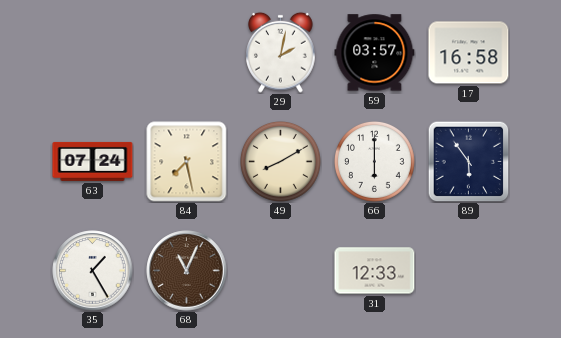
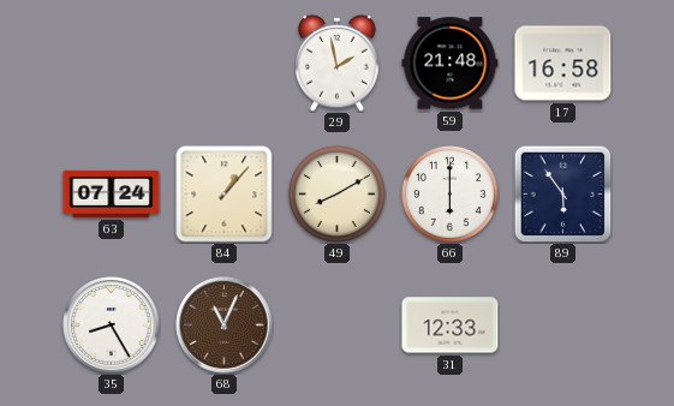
29: 2:02 -> 1:58 (338, 62)
59: 03:57 -> 21:48 (451, 64)
84: 7:28 -> 1:07 (225, 195)
35: 1:25 -> 8:25 (112, 326)
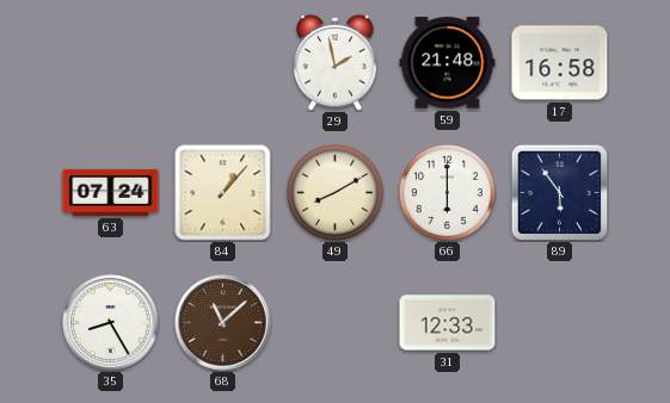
68: 11:04 -> 11:08 (223, 323)
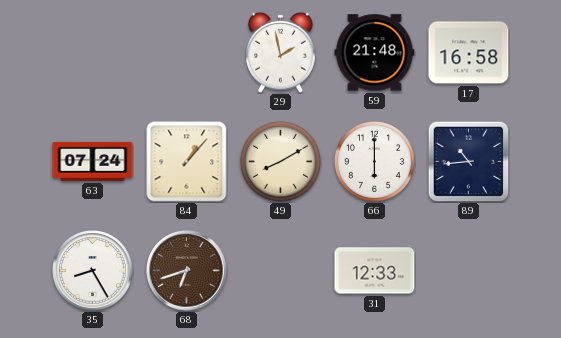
89: 5:54 -> 10:44 (468, 161)
68: 11:08 -> 6:42 (187, 271)
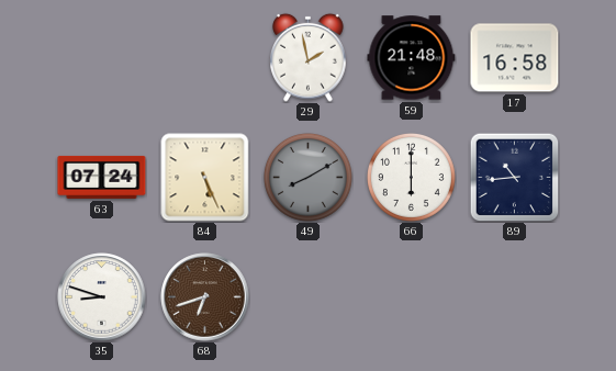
84: 1:07 -> 5:26 (205, 178)
49 dial: cream -> grey (309, 178)
35: 8:25 -> 8:48 (102, 297)
31: 12:33 -> none (375, 271)
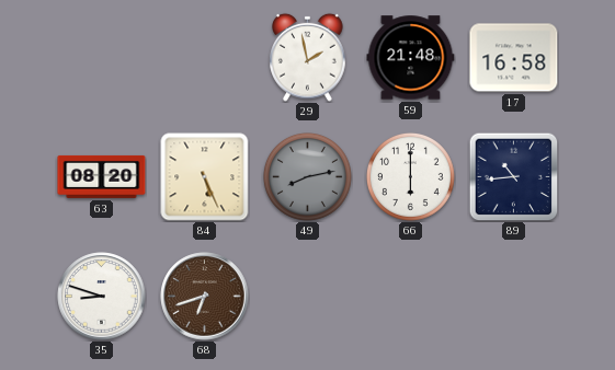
63: 07:24 -> 08:20 (102, 176)
49: 8:10 -> 8:13 (308, 177)
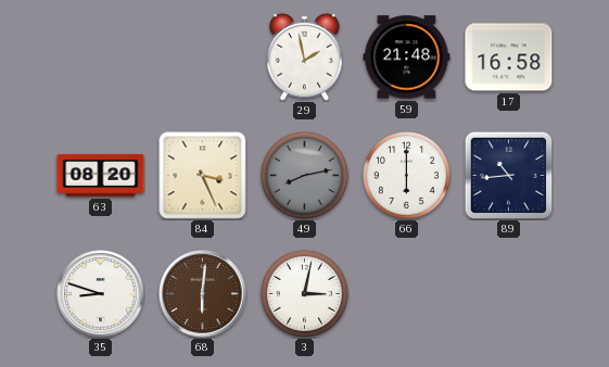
84: 5:26 -> 3:26 (203, 176)
68: 6:42 -> 6:01 (203, 294)
3: none -> 3:02 (305, 294)
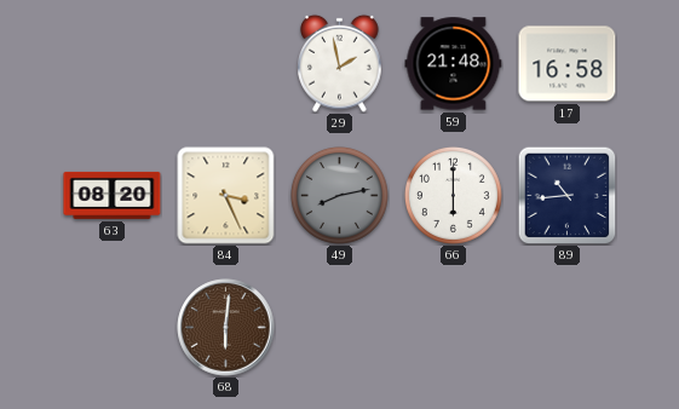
35: 8:48 -> none (101, 294)
3: 3:02 -> none (305, 294)
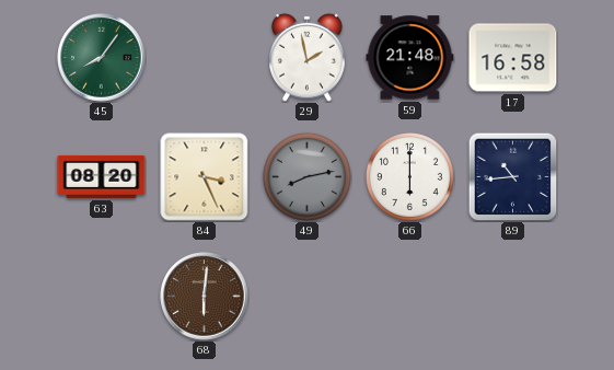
45: none -> 8:06 (102, 58)
